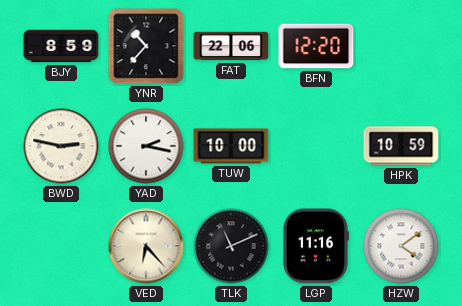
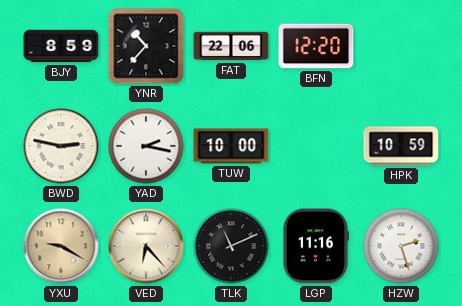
YXU: none -> 9:20 (61, 246)
HZW: 4:09 -> 2:27 (401, 246)
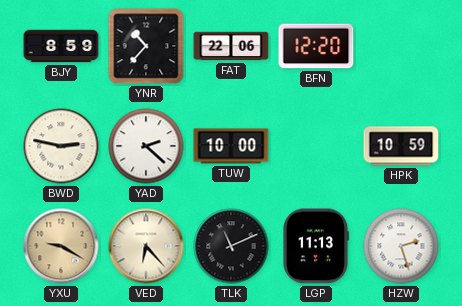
YAD: 2:17 -> 2:22 (146, 146)
LGP: 11:16 -> 11:13 (316, 246)
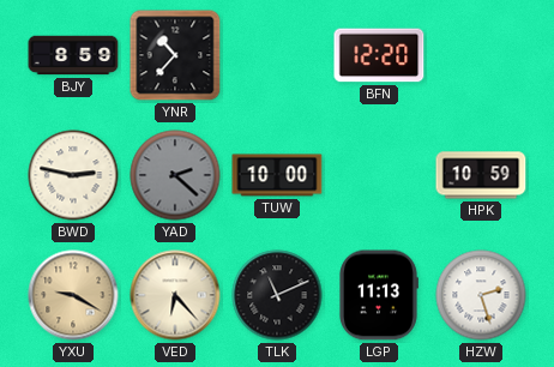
FAT: 22:06 -> none (231, 46)
YAD dial: white -> grey (175, 175)
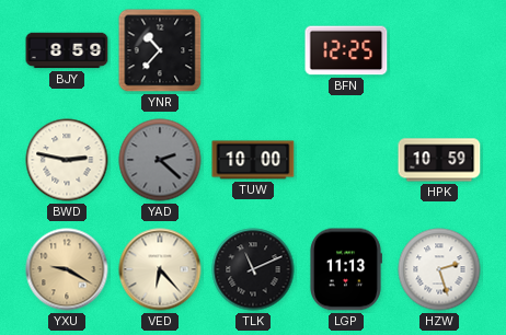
BFN: 12:20 -> 12:25 (346, 50)
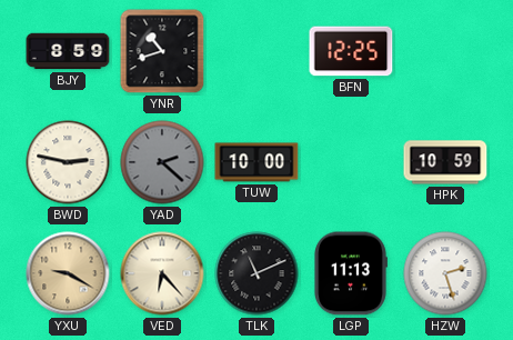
YNR: 10:37 -> 10:42 (162, 51)
